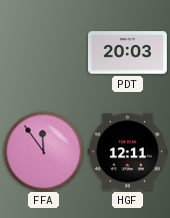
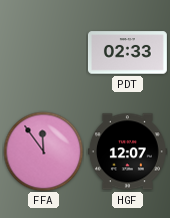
PDT: 20:03 -> 02:33 (127, 53)
HGF: 12:11 -> 12:07 (127, 152)
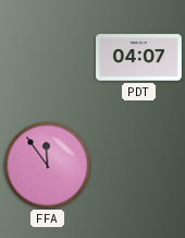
PDT: 02:33 -> 04:07 (138, 58)
HGF: 12:07 -> none (127, 152)
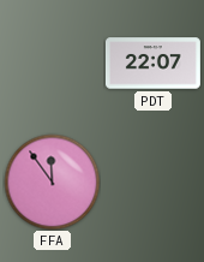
PDT: 04:07 -> 22:07 (152, 64)
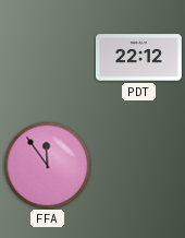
PDT: 22:07 -> 22:12 (138, 58)
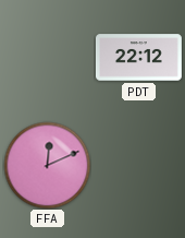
FFA: 11:54 -> 12:11 (47, 165)
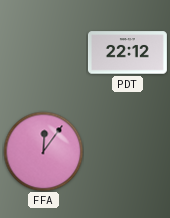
FFA: 12:11 -> 12:06 (43, 151)
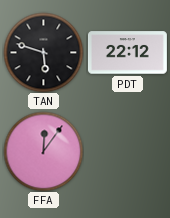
TAN: none -> 5:48 (43, 52)
